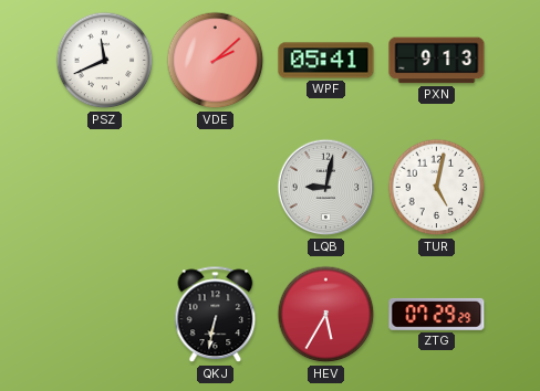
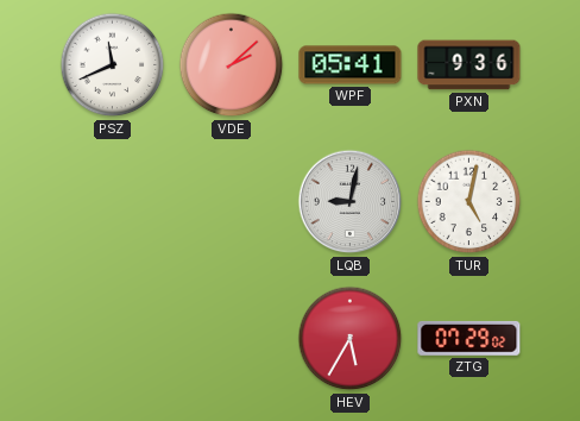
PXN: 9:13 -> 9:36 (469, 65)
QKJ: 6:32 -> none (216, 315)
ZTG: 07:29:29 -> 07:29:02 (469, 338)
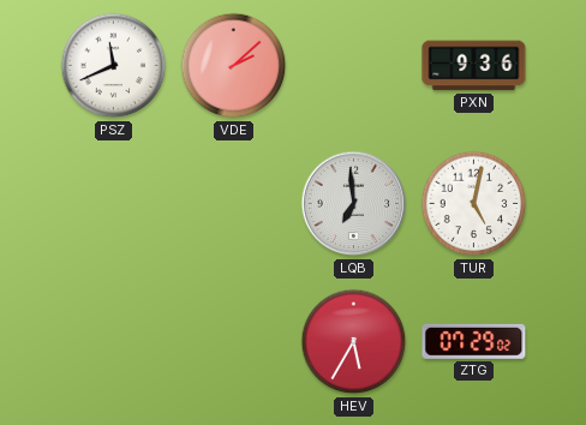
WPF: 05:41 -> none (351, 65)
LQB: 9:02 -> 6:59 (354, 204)
